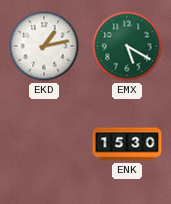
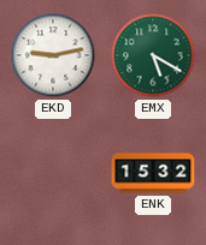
EKD: 1:13 -> 9:13 (53, 55)
ENK: 15:30 -> 15:32 (153, 173)
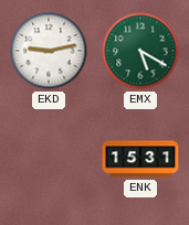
ENK: 15:32 -> 15:31 (140, 159)
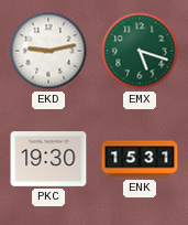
EMX: 5:20 -> 5:18 (140, 51)
PKC: none -> 19:30 (48, 159)
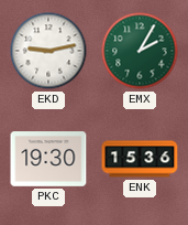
EMX: 5:18 -> 2:05 (140, 51)
ENK: 15:31 -> 15:36 (140, 159)
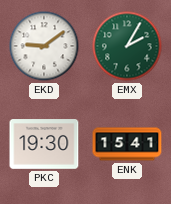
EKD: 9:13 -> 9:09 (44, 46)
ENK: 15:36 -> 15:41 (127, 144)
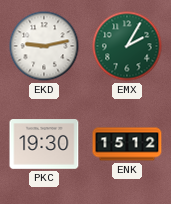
EKD: 9:09 -> 9:13 (44, 46)
ENK: 15:41 -> 15:12 (127, 144)
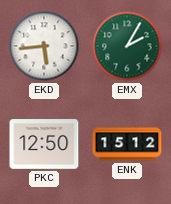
EKD: 9:13 -> 5:44 (44, 46)
PKC: 19:30 -> 12:50 (44, 144)
